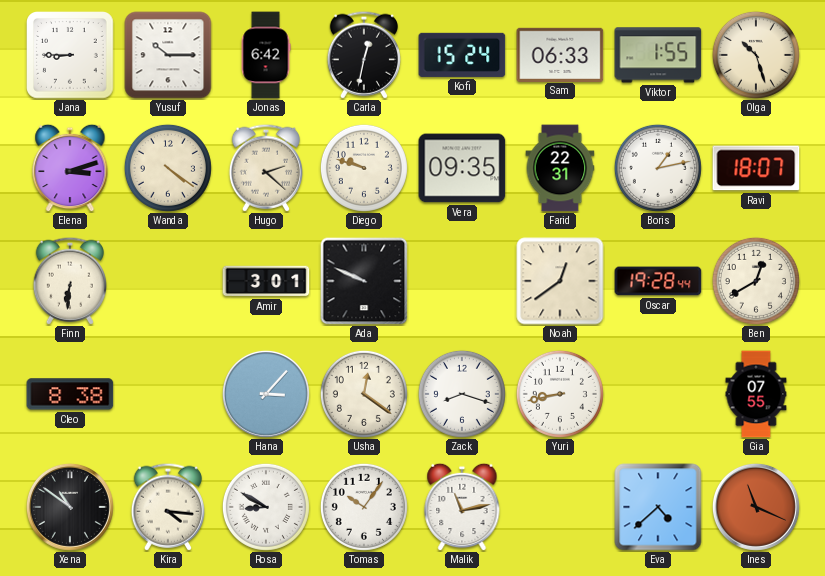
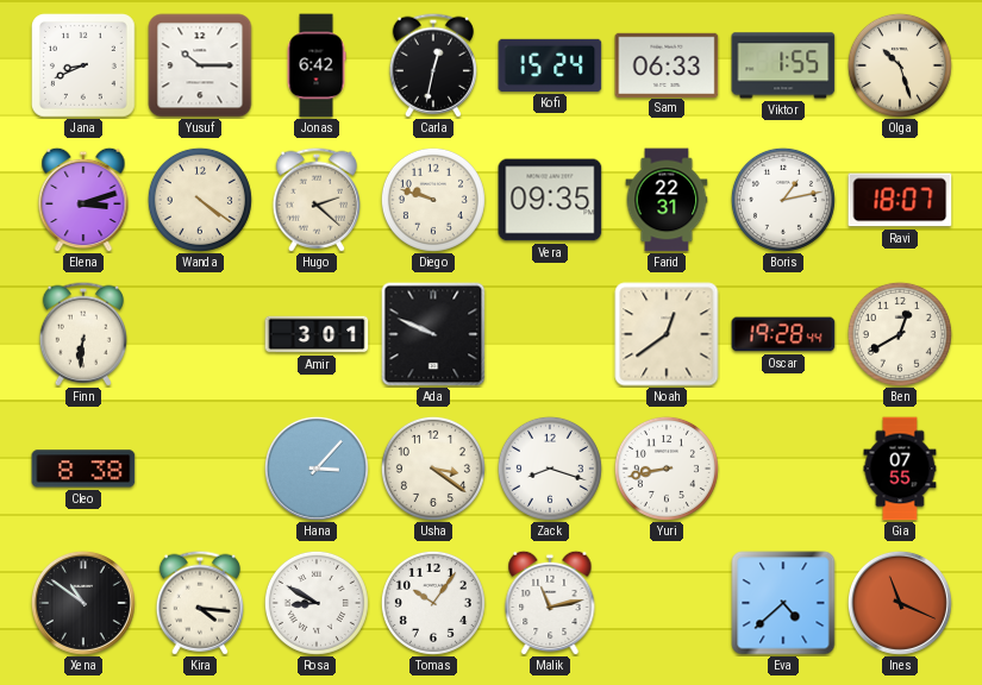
Jana: 8:45 -> 8:41 (83, 65)
Usha: 12:21 -> 3:21 (433, 469)
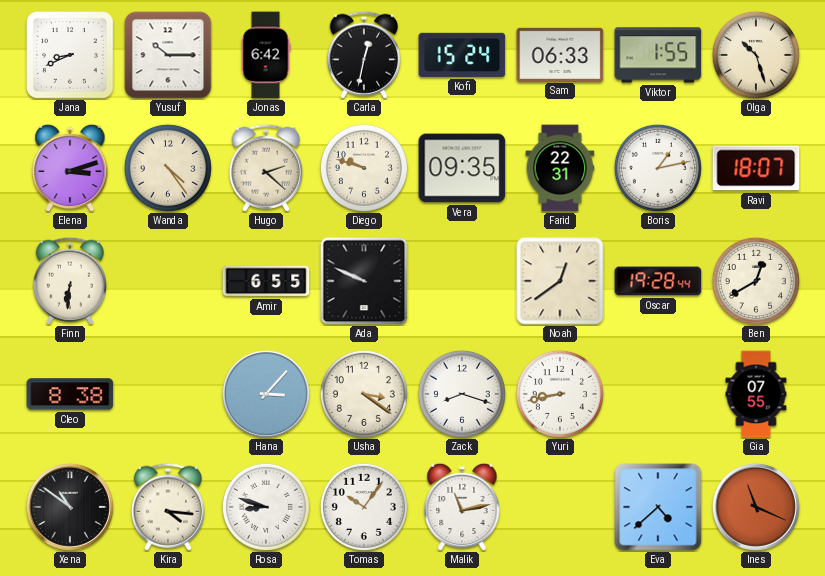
Wanda: 4:21 -> 4:24 (168, 168)
Amir: 3:01 -> 6:55 (266, 281)
Rosa: 8:50 -> 8:48 (266, 507)
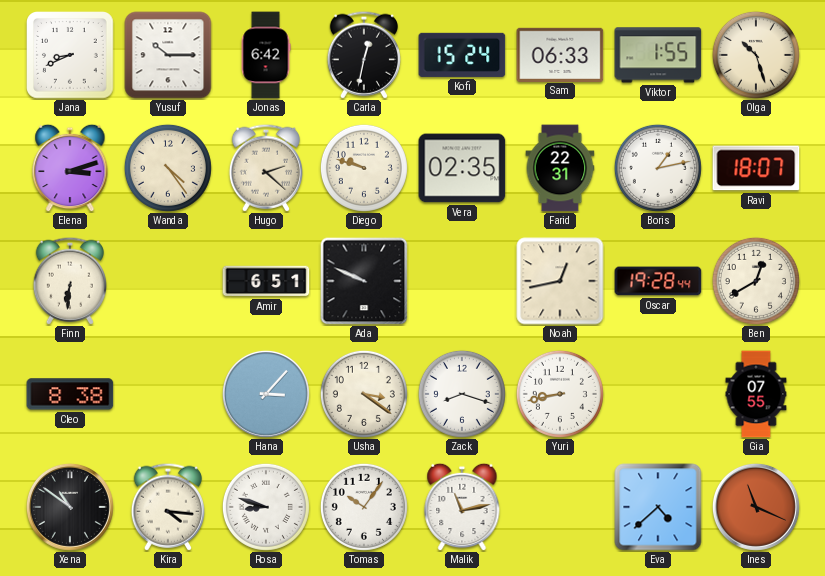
Vera: 09:35 -> 02:35 (462, 168)
Amir: 6:55 -> 6:51 (266, 281)
Noah: 12:39 -> 12:43 (560, 281)
